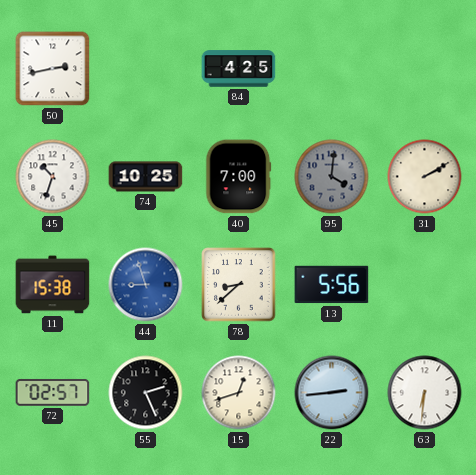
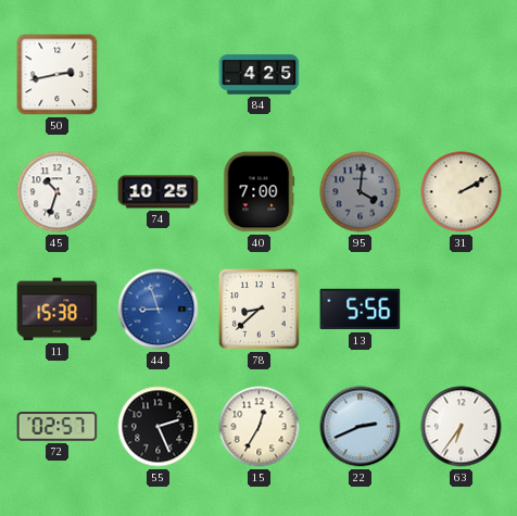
15: 12:42 -> 12:35 (260, 427)
22: 2:44 -> 2:41 (361, 427)
63: 6:31 -> 6:36 (462, 427)
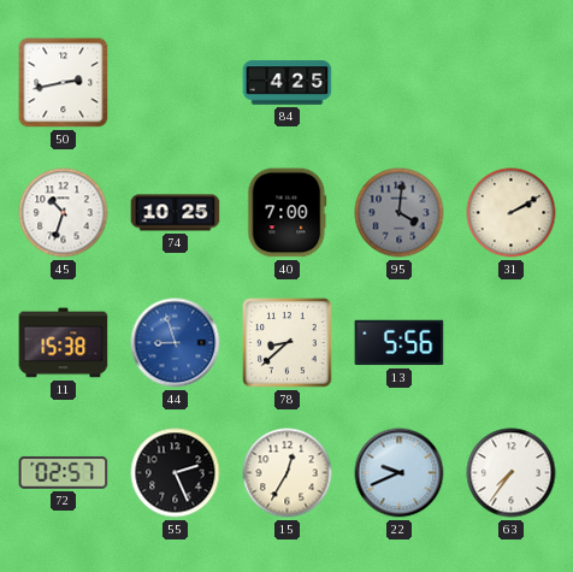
22: 2:41 -> 9:41 (400, 473)
63: 6:36 -> 7:36 (512, 473)
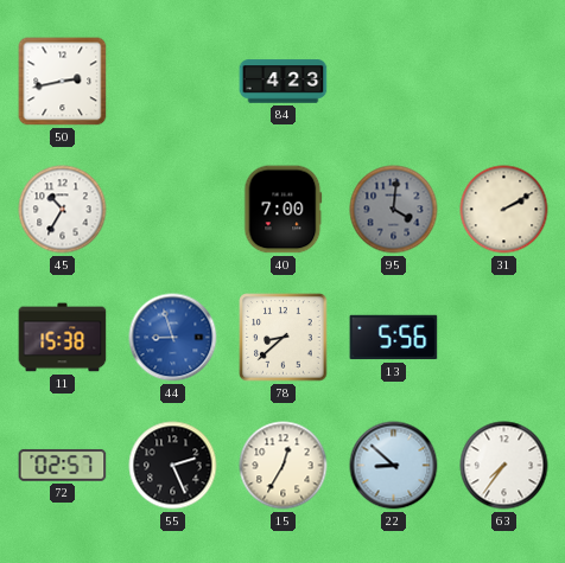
84: 4:25 -> 4:23 (284, 82)
45: 10:33 -> 10:35 (63, 210)
74: 10:25 -> none (176, 213)
22: 9:41 -> 8:52 (394, 466)
